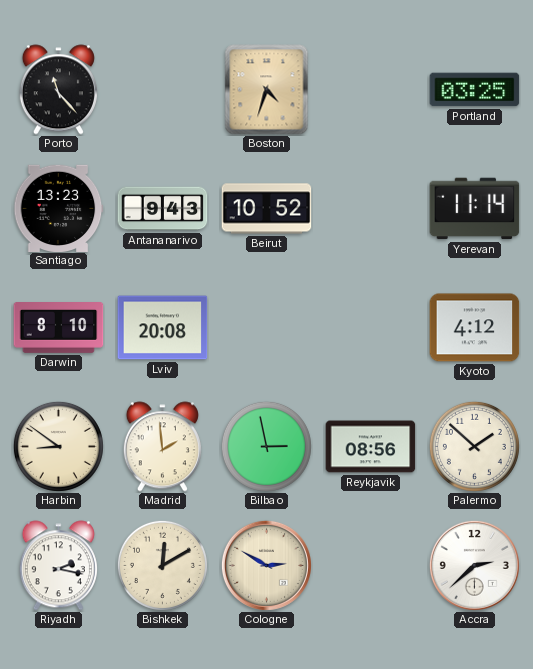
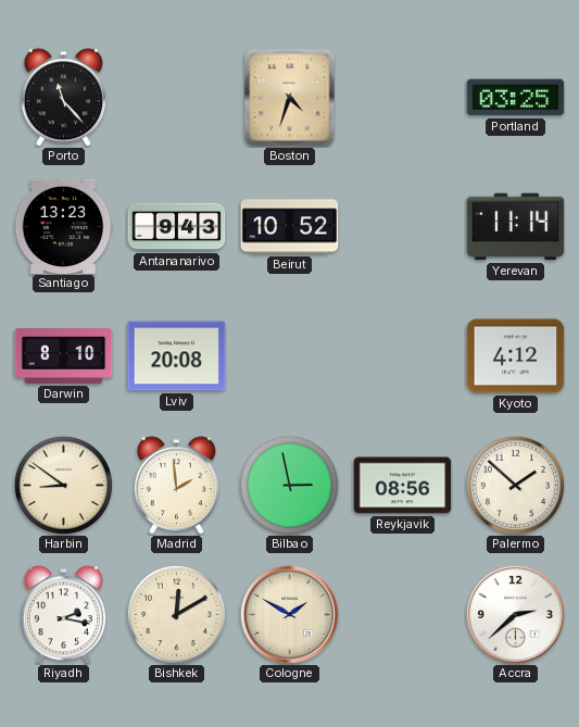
Cologne: 2:50 -> 1:50 (289, 614)
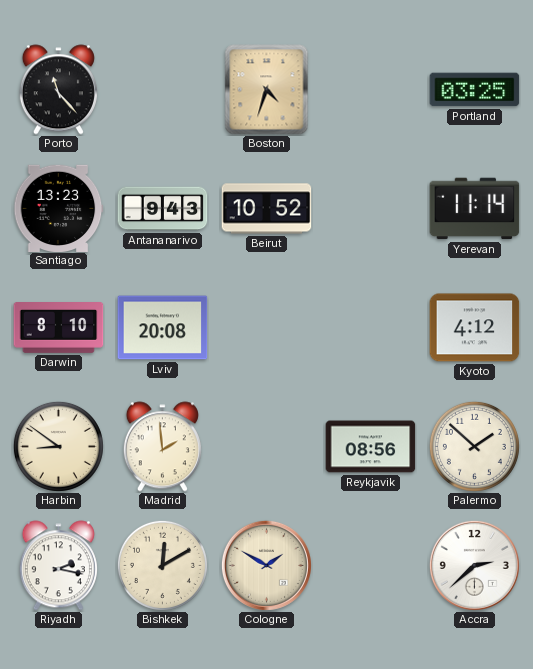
Bilbao: 2:58 -> none (289, 485)
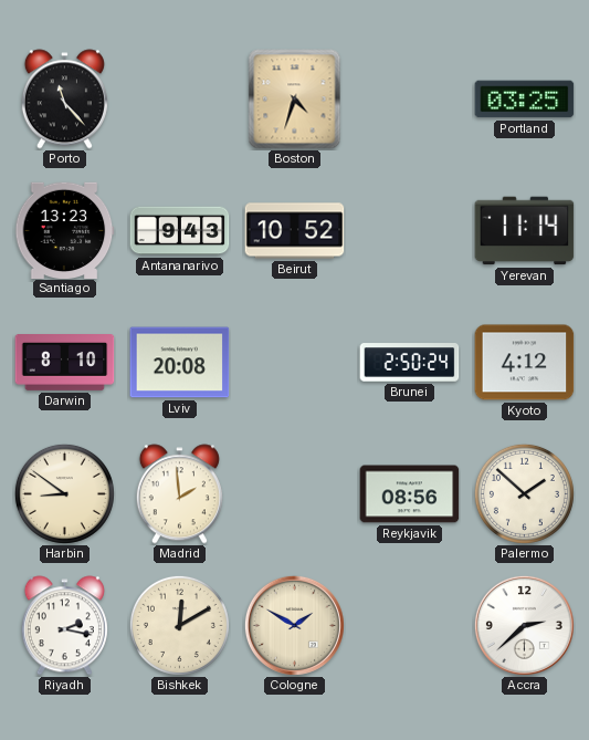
Brunei: none -> 2:50 (410, 363)
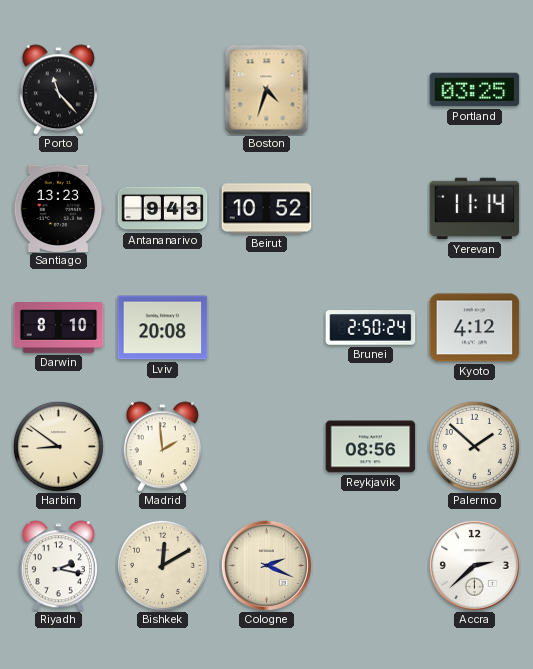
Cologne: 1:50 -> 2:19 (266, 565)
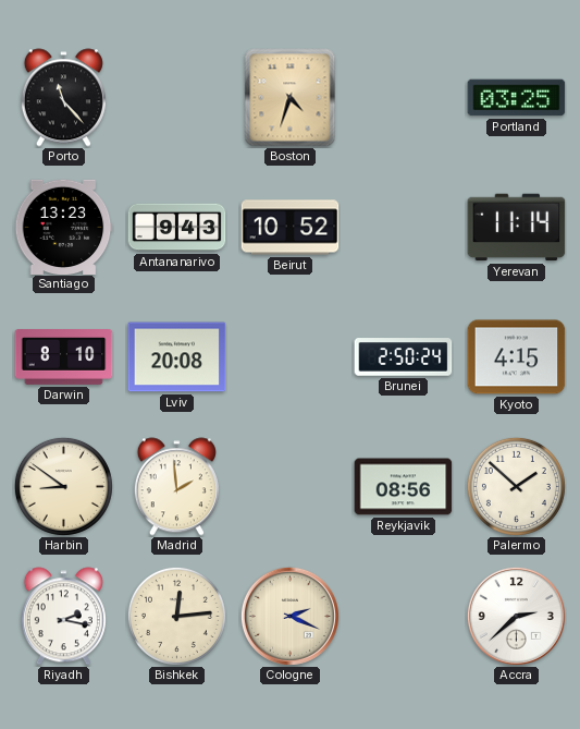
Kyoto: 4:12 -> 4:15 (517, 357)
Bishkek: 12:10 -> 12:14 (176, 616)
